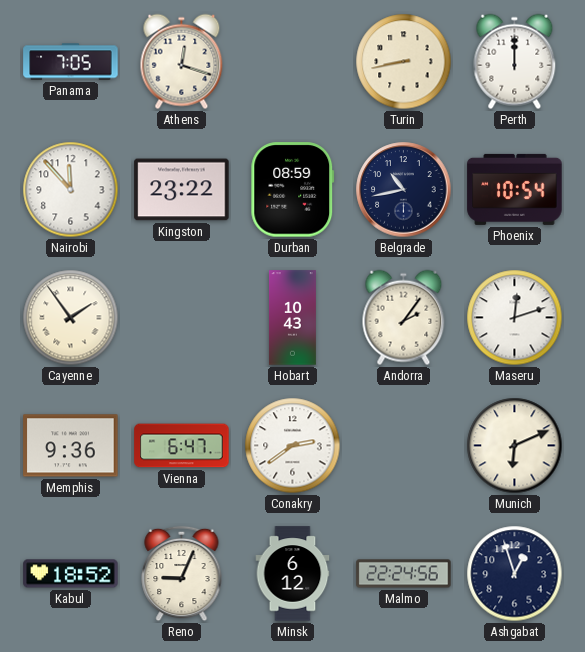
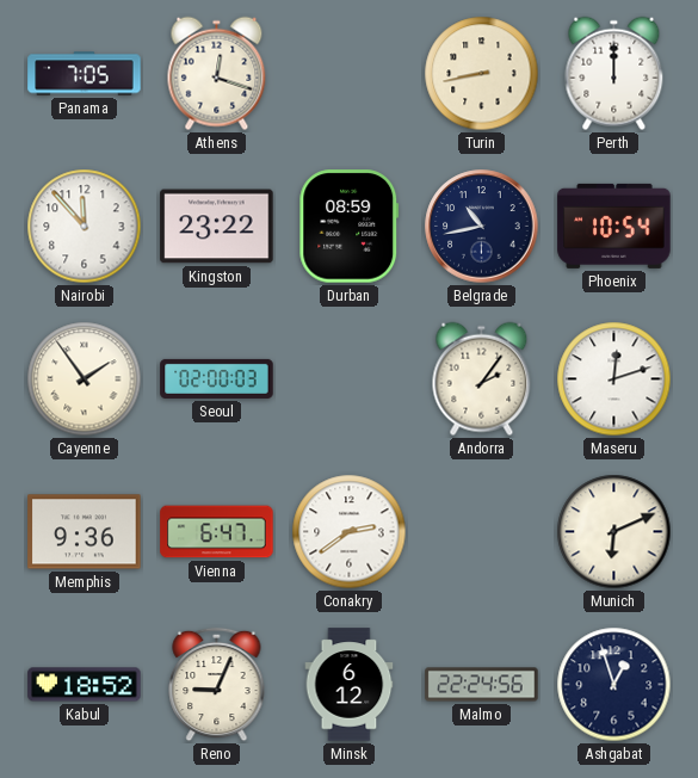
Seoul: none -> 02:00 (217, 378)
Hobart: 10:43 -> none (292, 318)
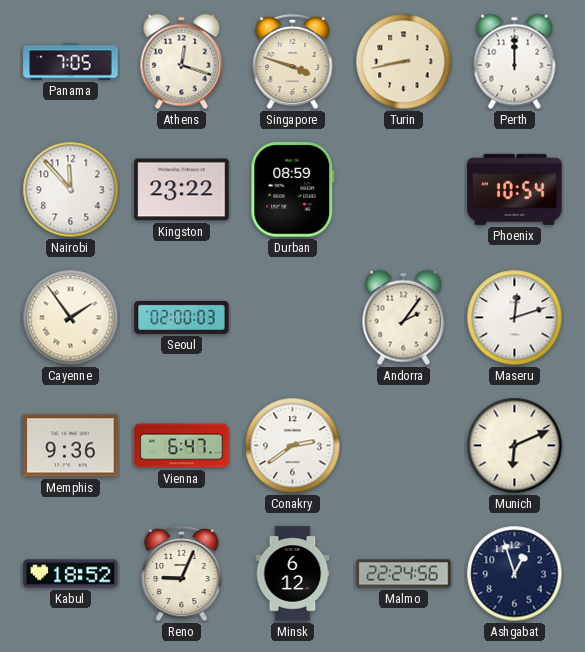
Singapore: none -> 3:48 (293, 62)
Belgrade: 10:43 -> none (482, 227)
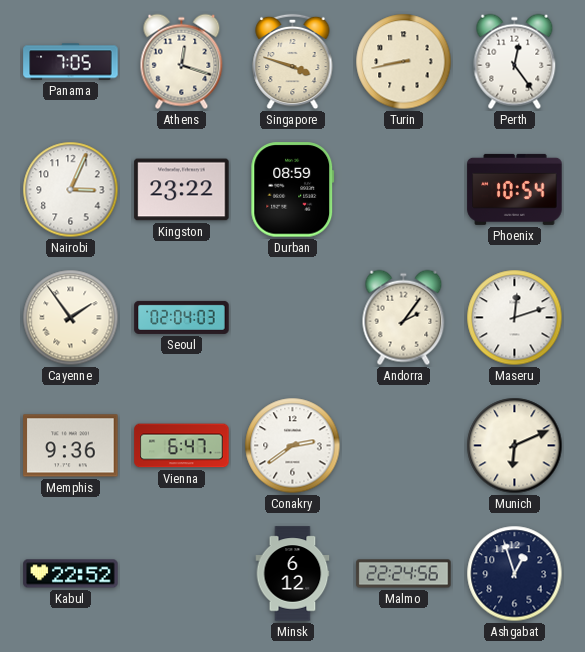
Perth: 12:00 -> 12:24 (515, 62)
Nairobi: 11:53 -> 3:04 (71, 190)
Seoul: 02:00 -> 02:04 (182, 317)
Kabul: 18:52 -> 22:52 (71, 574)
Reno: 9:04 -> none (182, 574)
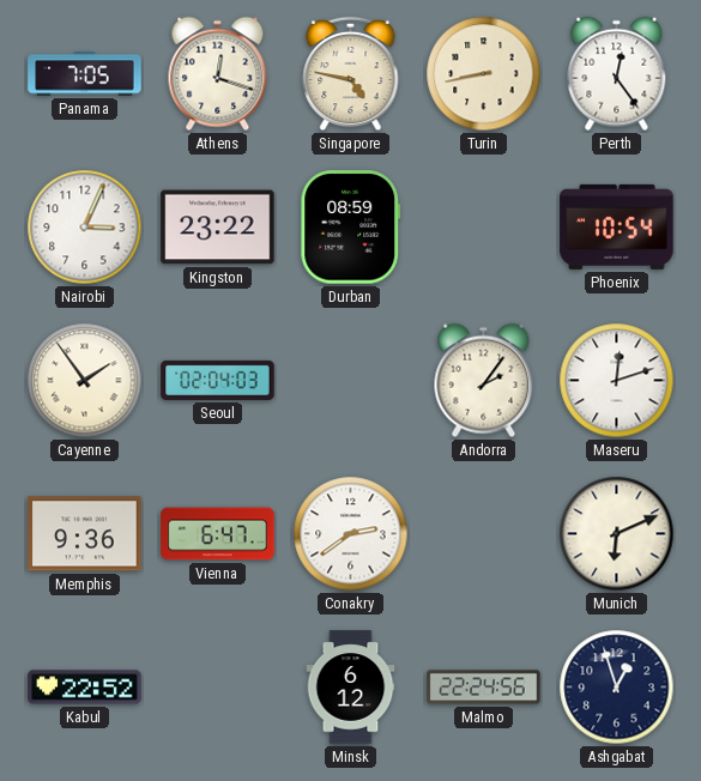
Singapore: 3:48 -> 4:47 (351, 74)
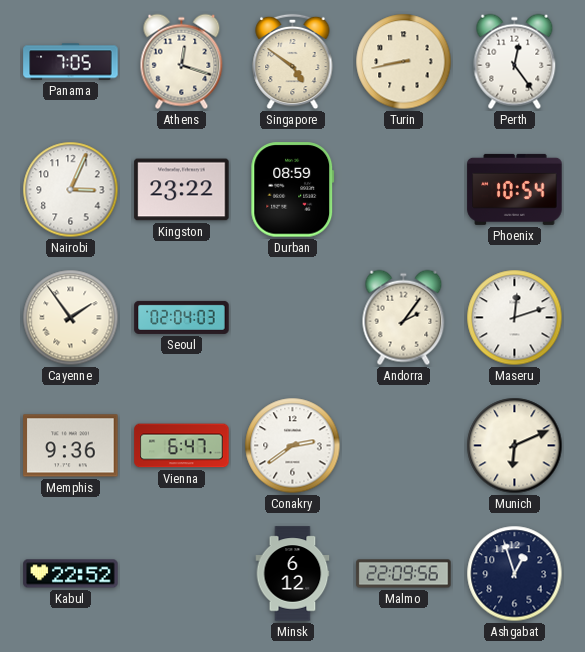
Singapore: 4:47 -> 4:51 (293, 62)
Malmo: 22:24 -> 22:09 (404, 574)
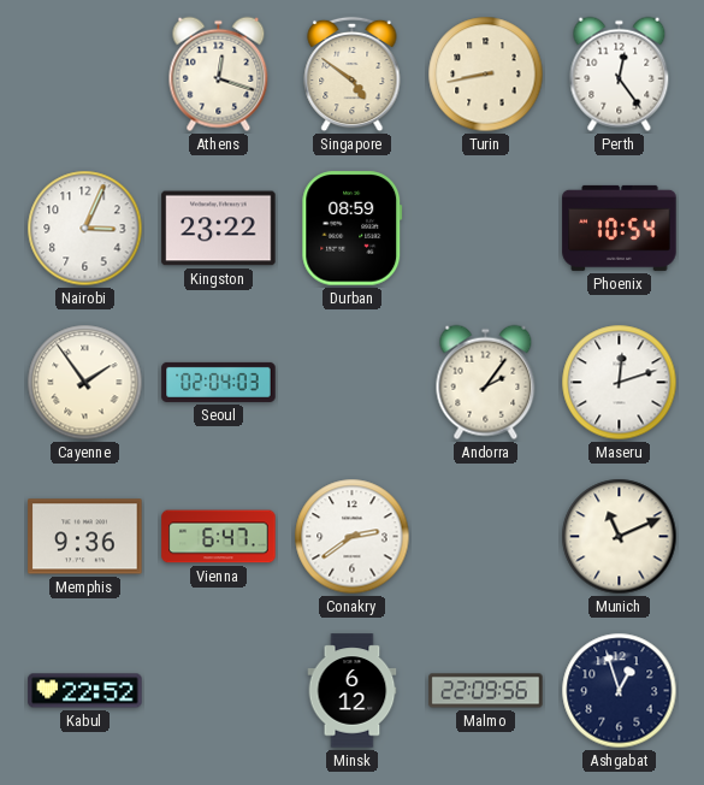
Panama: 7:05 -> none (71, 62)
Munich: 6:11 -> 11:11 (620, 537)
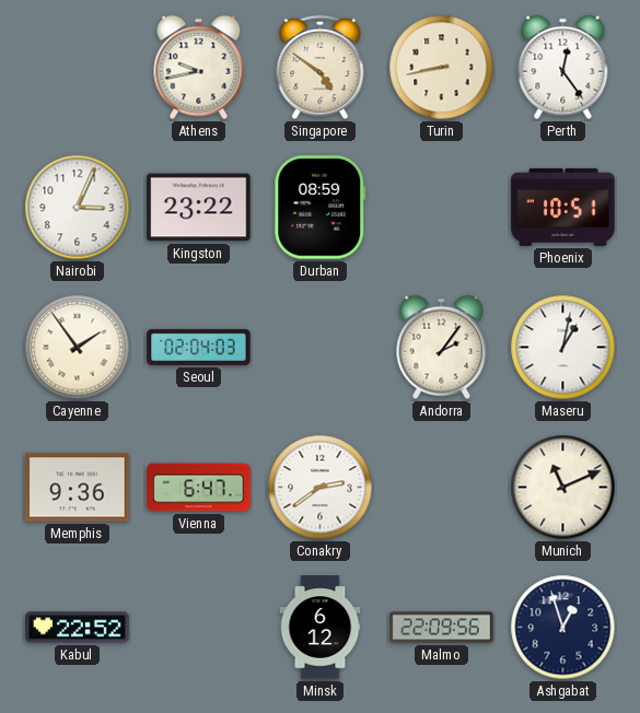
Athens: 12:18 -> 9:43 (199, 68)
Phoenix: 10:54 -> 10:51 (563, 207)
Maseru: 12:12 -> 1:02 (563, 348)
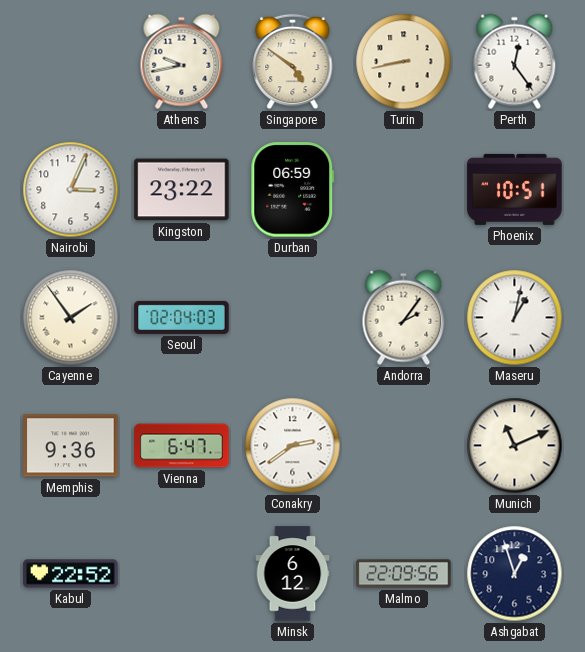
Durban: 08:59 -> 06:59 (293, 190)
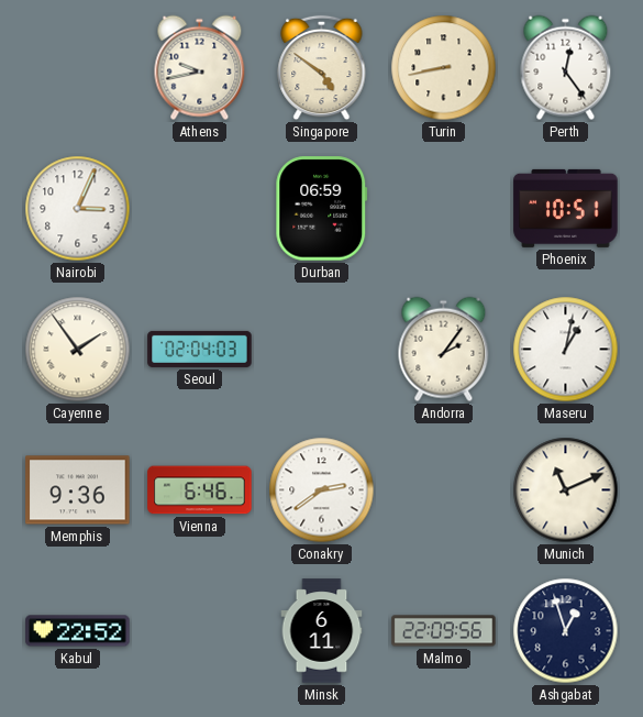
Kingston: 23:22 -> none (182, 190)
Vienna: 6:47 -> 6:46 (200, 490)
Minsk: 6:12 -> 6:11 (322, 631)
